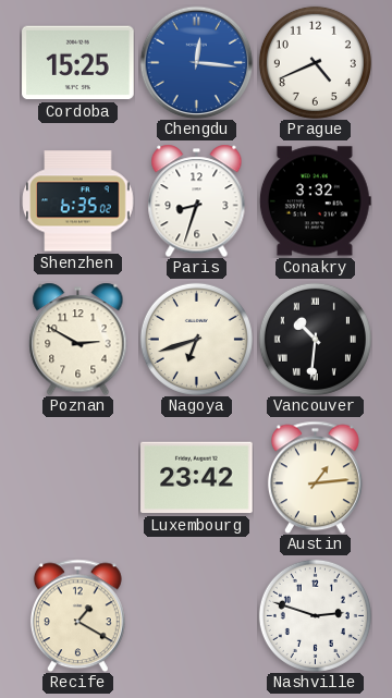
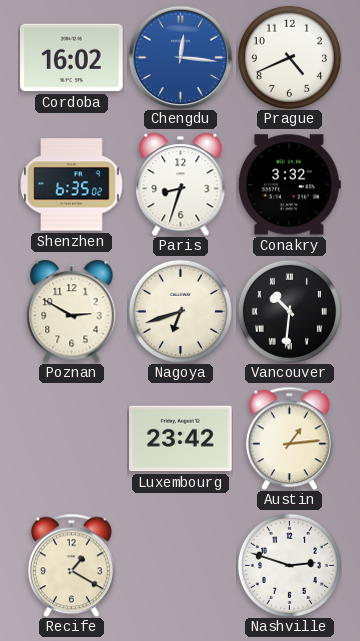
Cordoba: 15:25 -> 16:02 (72, 58)
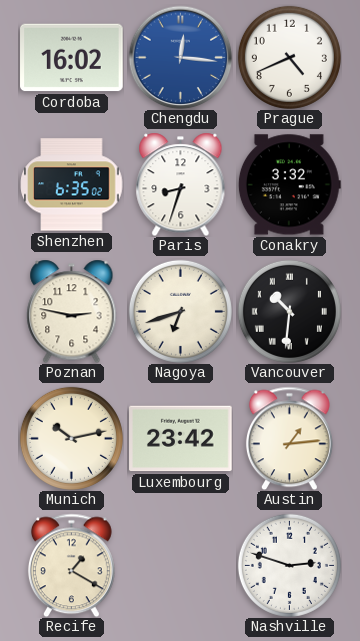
Poznan: 2:50 -> 2:47 (72, 311)
Munich: none -> 10:13 (71, 438)
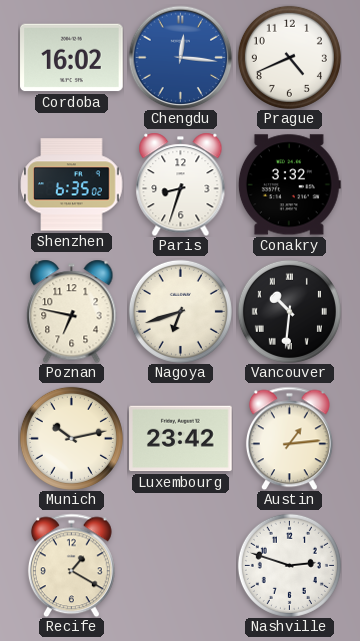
Poznan: 2:47 -> 6:47 (72, 311)
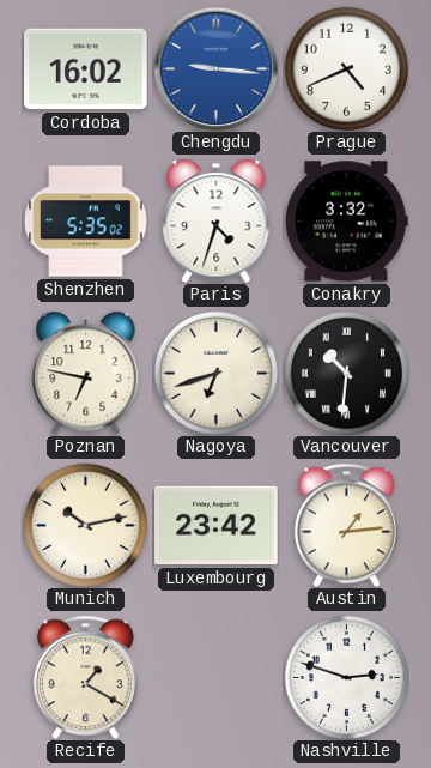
Chengdu: 12:16 -> 9:16 (215, 68)
Shenzhen: 6:35 -> 5:35 (86, 222)
Paris: 8:33 -> 4:33 (217, 220)
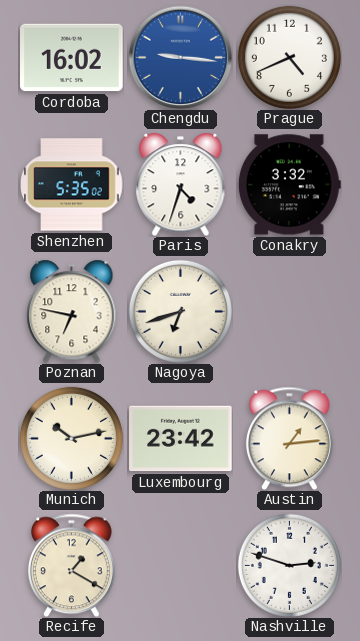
Vancouver: 10:31 -> none (346, 373)
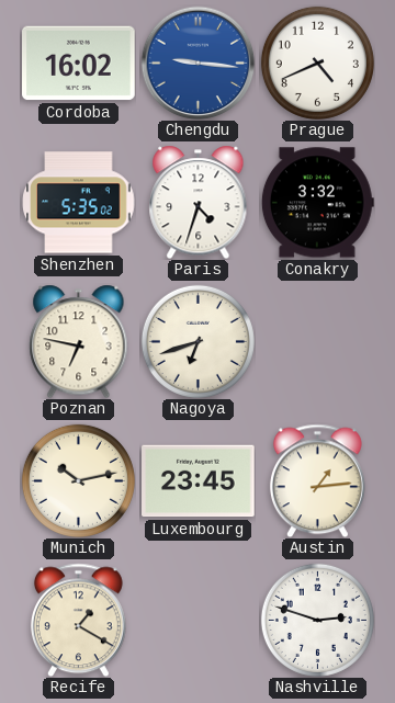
Luxembourg: 23:42 -> 23:45 (199, 481)
